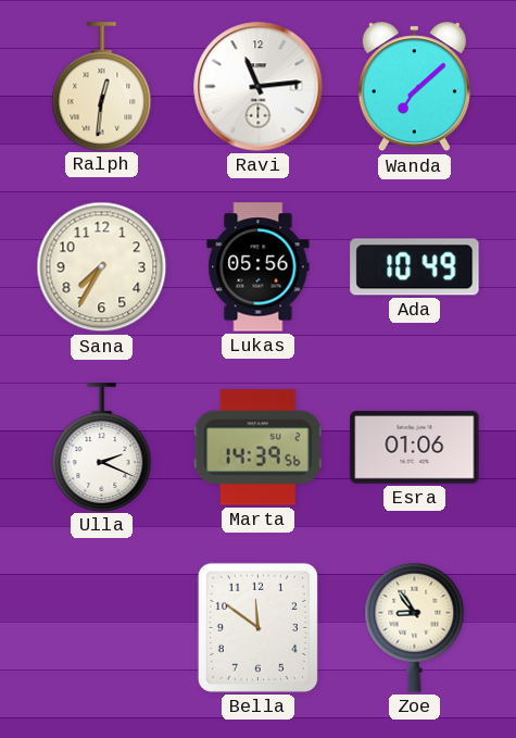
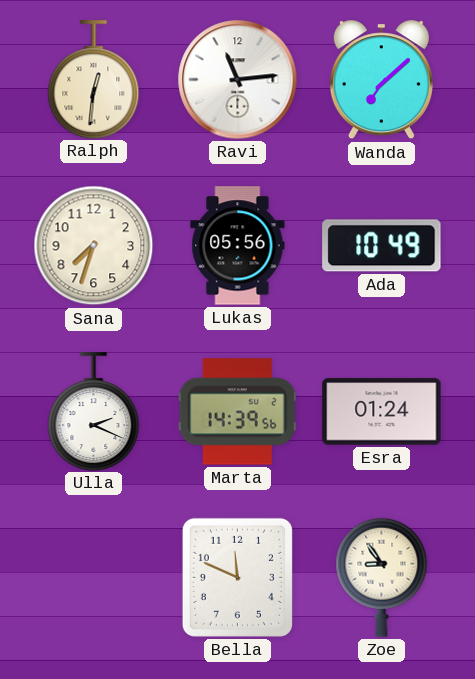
Sana: 7:35 -> 7:33 (94, 246)
Esra: 01:06 -> 01:24 (382, 412)
Bella: 11:51 -> 11:49 (237, 577)
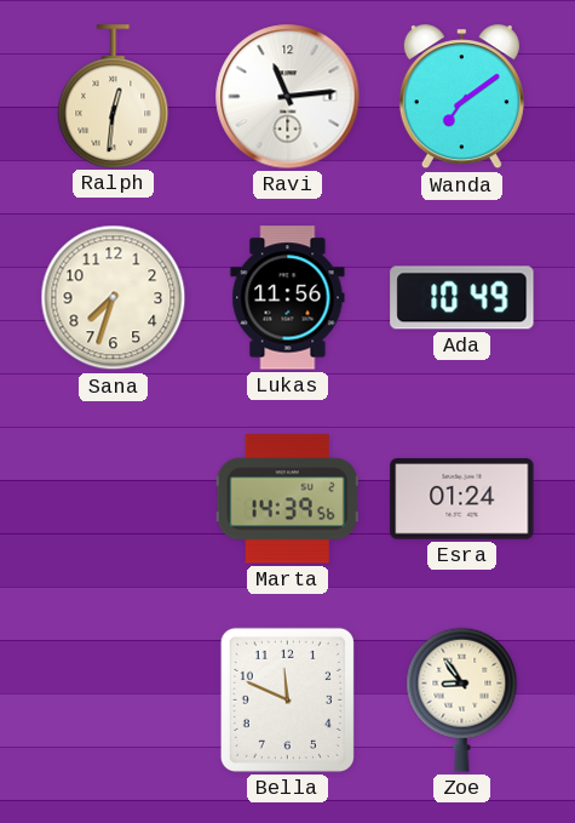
Wanda: 7:08 -> 7:09 (461, 97)
Lukas: 05:56 -> 11:56 (288, 298)
Ulla: 2:19 -> none (94, 411)
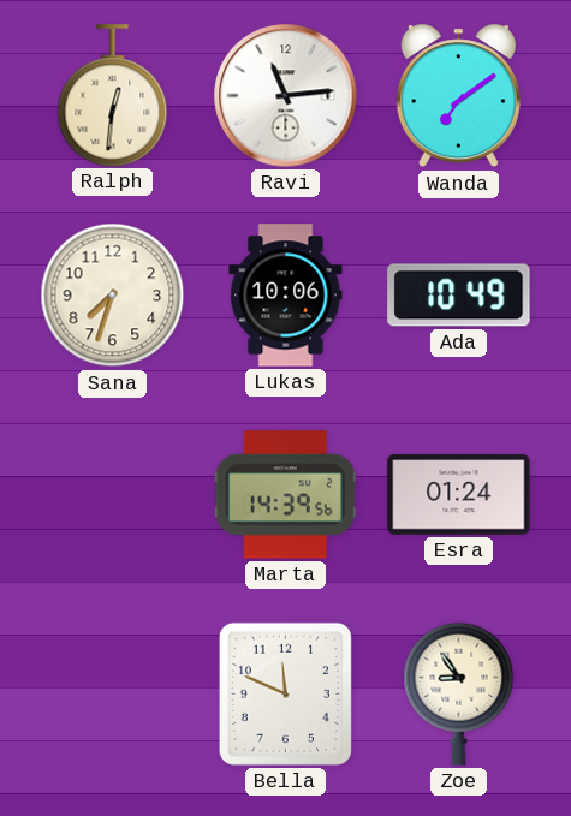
Lukas: 11:56 -> 10:06 (286, 296)
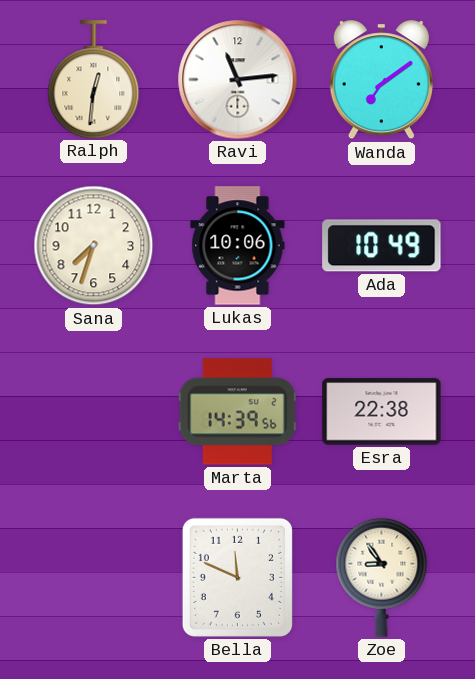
Esra: 01:24 -> 22:38 (382, 412)
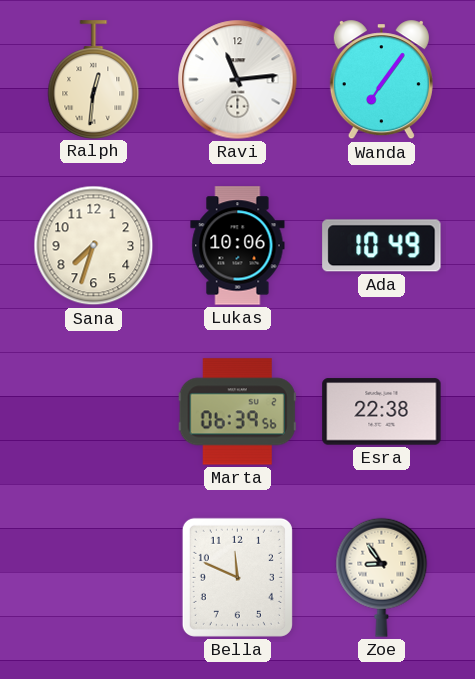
Wanda: 7:09 -> 7:06 (381, 80)
Marta: 14:39 -> 06:39 (237, 412)
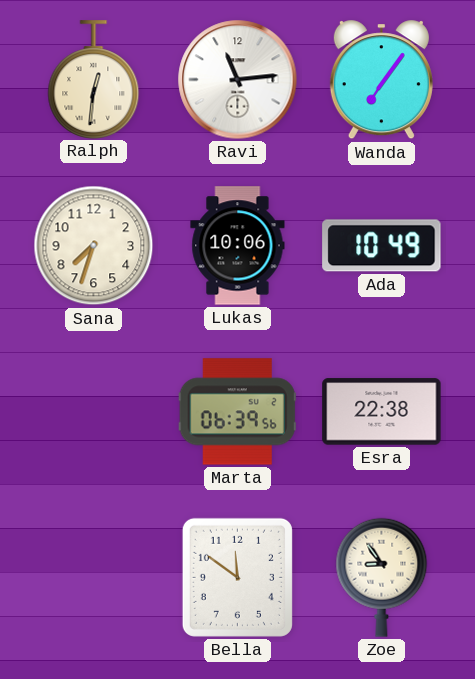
Bella: 11:49 -> 11:51 (237, 577)
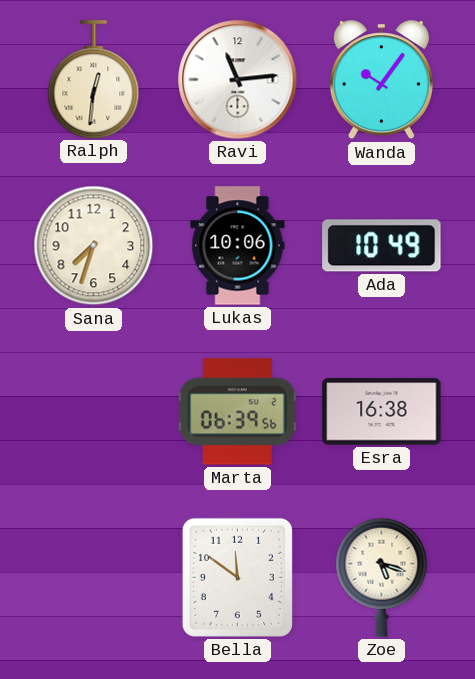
Wanda: 7:06 -> 10:06 (381, 80)
Esra: 22:38 -> 16:38 (382, 412)
Zoe: 8:54 -> 5:18 (382, 577)
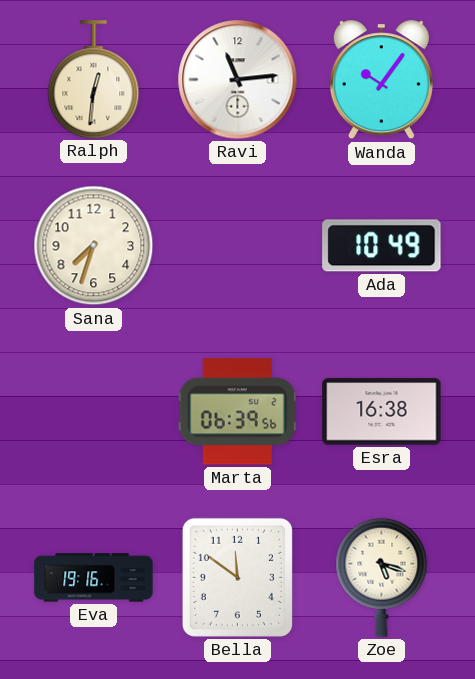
Lukas: 10:06 -> none (238, 246)
Eva: none -> 19:16 (94, 578)
